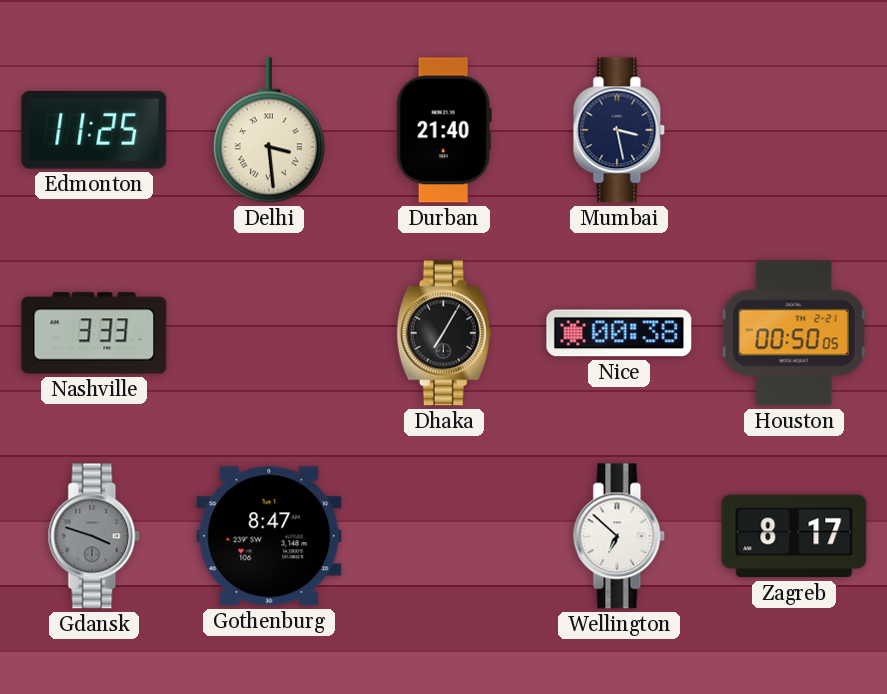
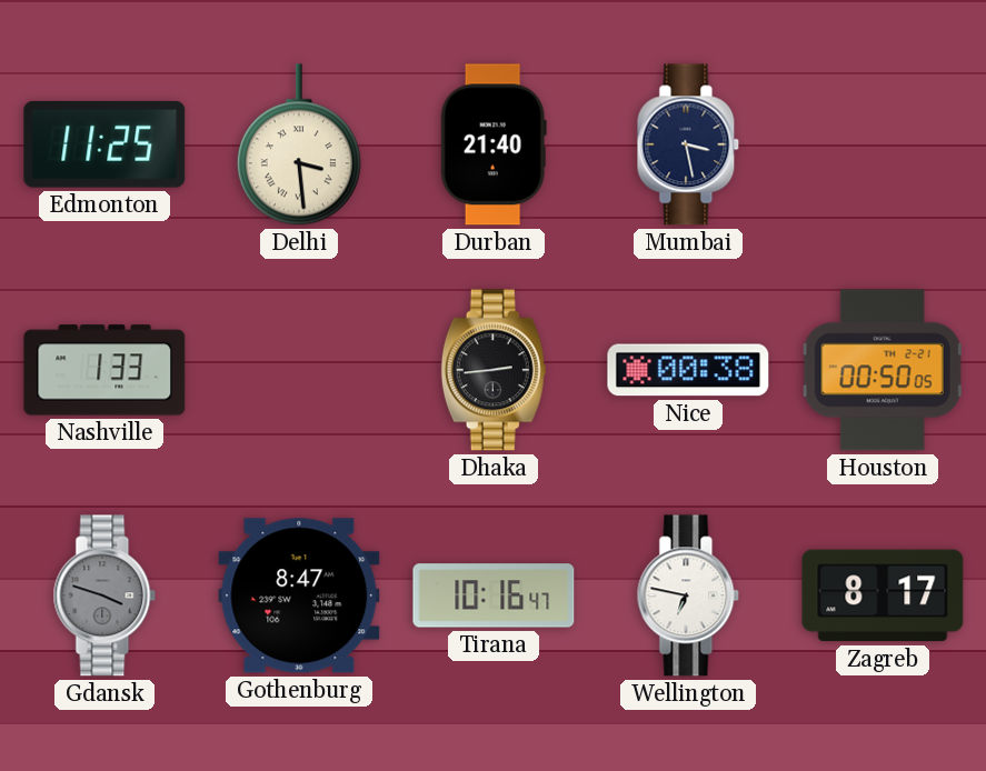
Nashville: 3:33 -> 1:33 (104, 370)
Dhaka: 7:05 -> 2:44 (494, 370)
Tirana: none -> 10:16 (494, 595)
Wellington: 6:52 -> 6:47 (688, 595)
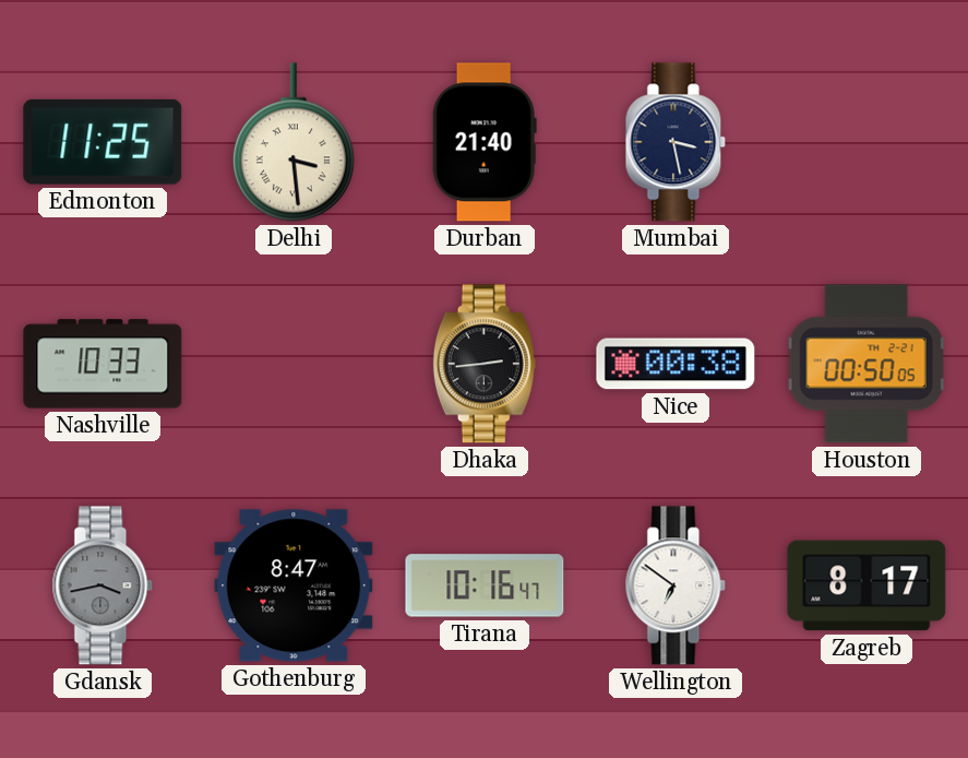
Nashville: 1:33 -> 10:33 (103, 364)
Gdansk: 3:48 -> 3:43 (103, 585)
Wellington: 6:47 -> 6:51 (676, 585)
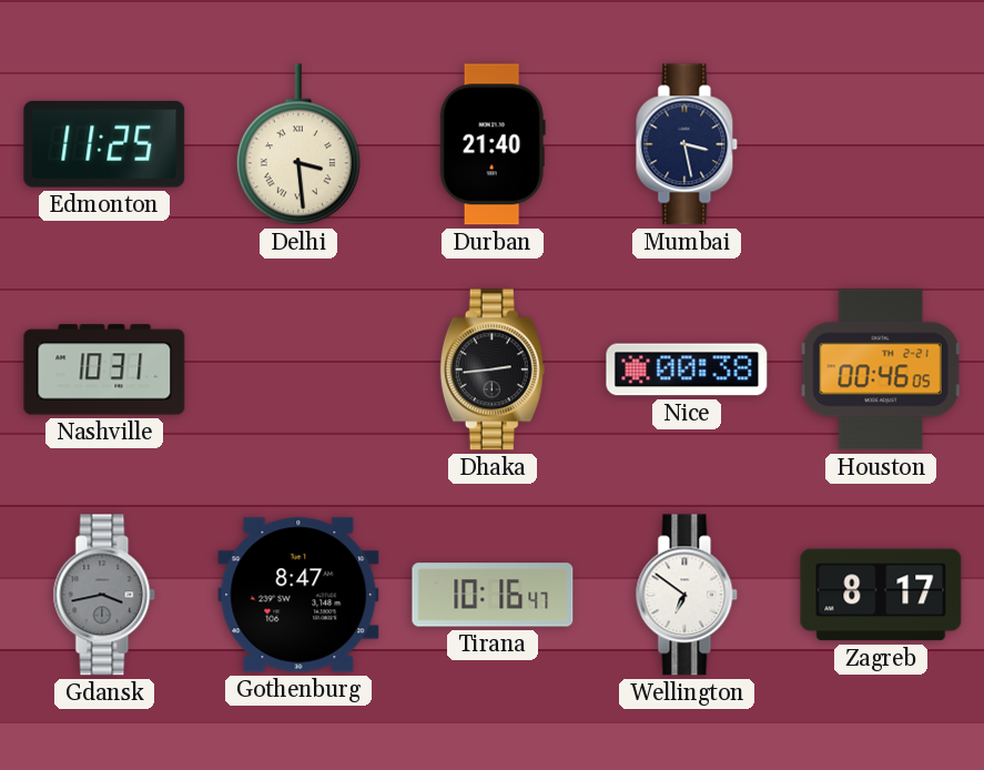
Nashville: 10:33 -> 10:31 (104, 369)
Houston: 00:50 -> 00:46 (881, 369)
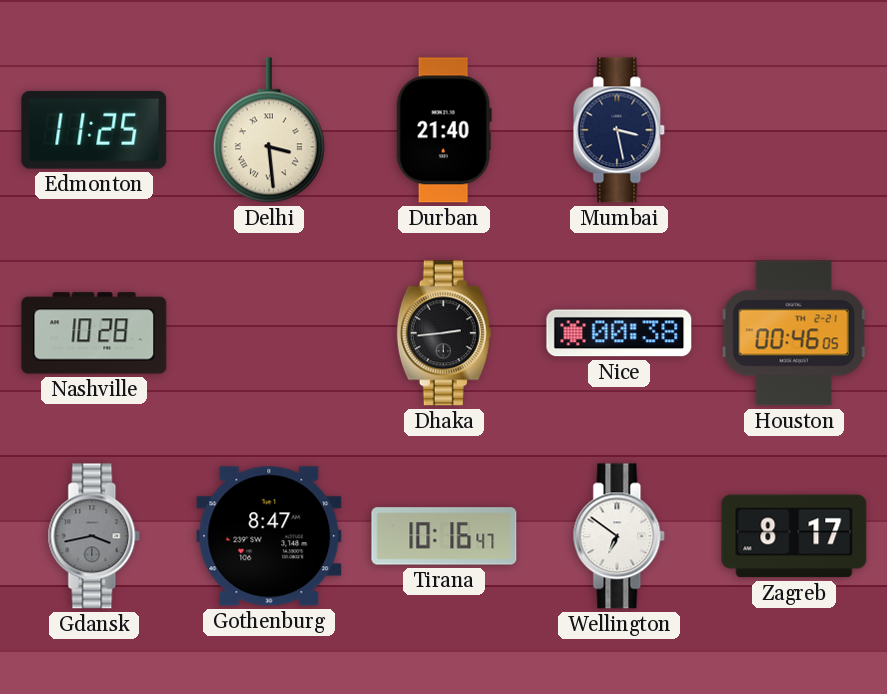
Nashville: 10:31 -> 10:28 (94, 333)
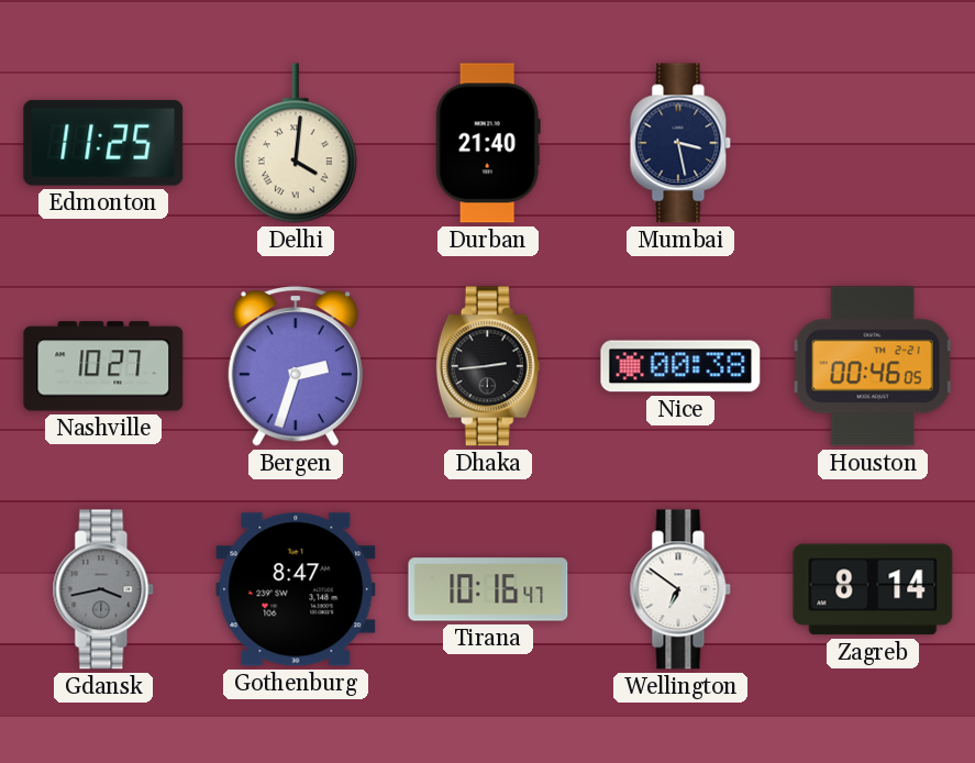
Delhi: 3:29 -> 4:01 (296, 143)
Nashville: 10:28 -> 10:27 (103, 366)
Bergen: none -> 2:33 (296, 366)
Zagreb: 8:17 -> 8:14 (873, 589)
